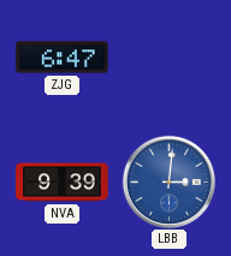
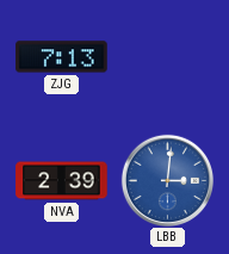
ZJG: 6:47 -> 7:13 (62, 57)
NVA: 9:39 -> 2:39 (62, 181)
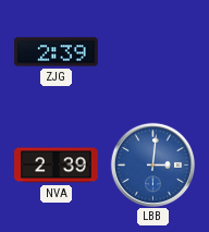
ZJG: 7:13 -> 2:39 (57, 52)
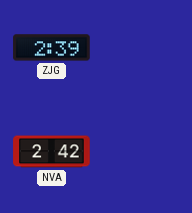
NVA: 2:39 -> 2:42 (52, 152)
LBB: 3:01 -> none (152, 164)
